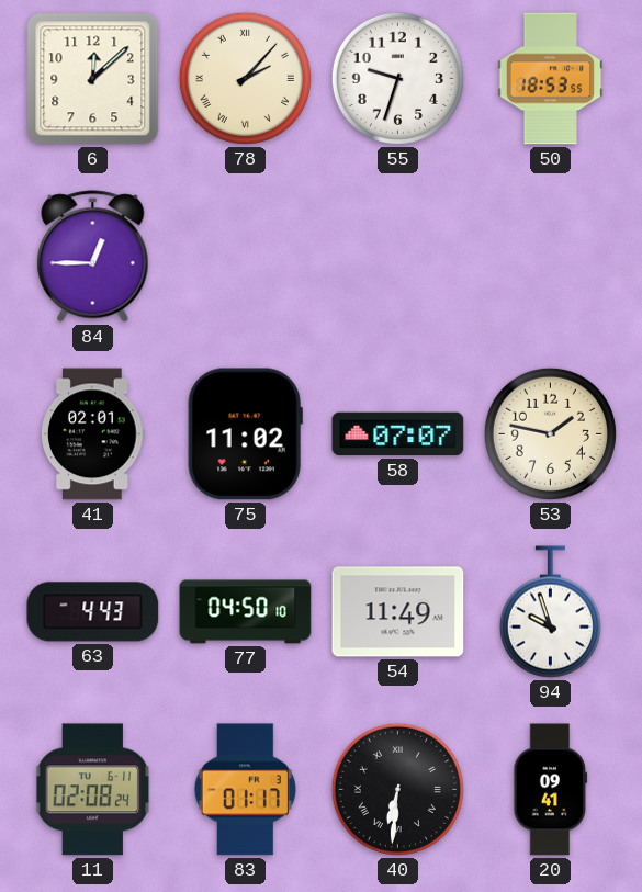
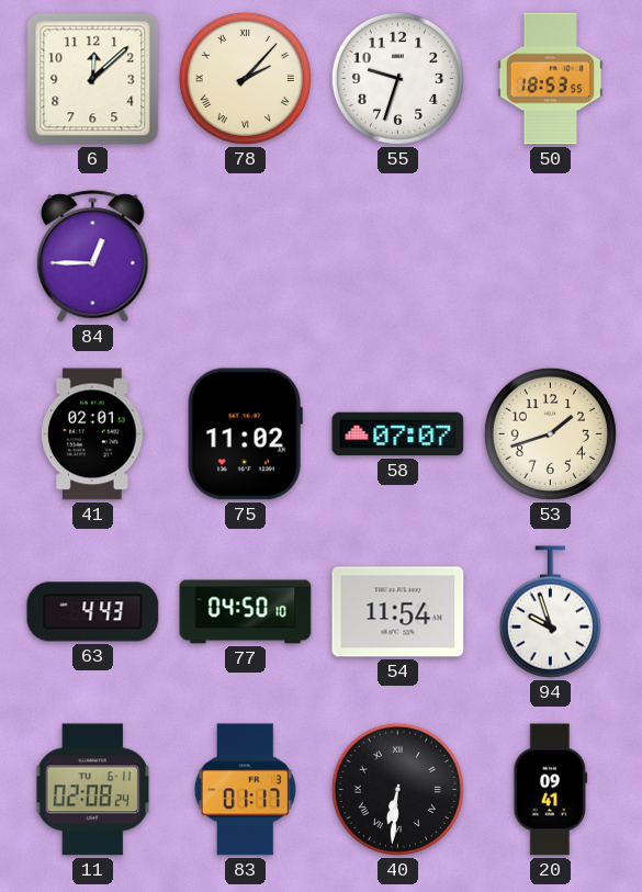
53: 1:47 -> 1:42 (550, 433)
54: 11:49 -> 11:54 (398, 612)
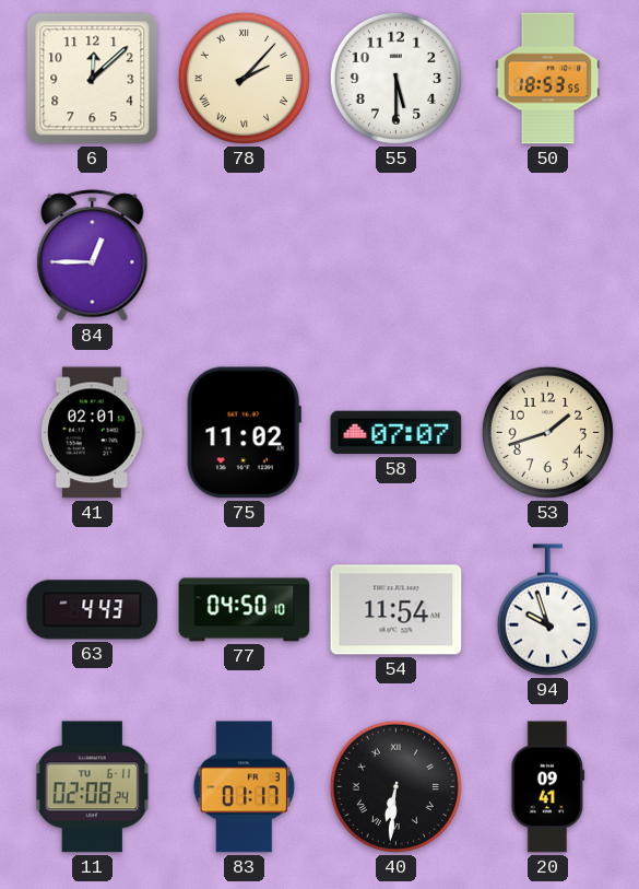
55: 9:33 -> 5:30 (395, 78)
